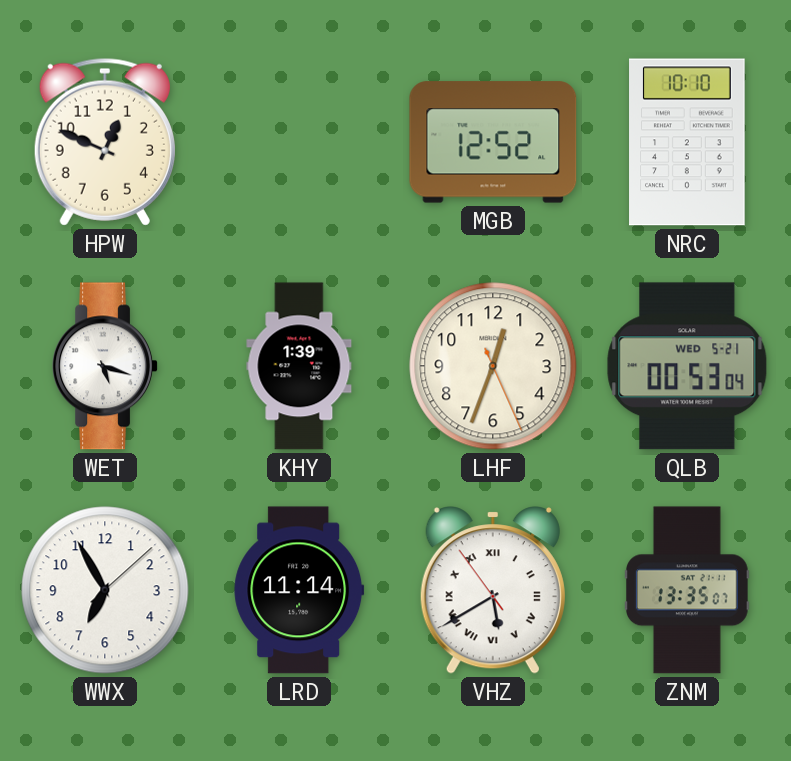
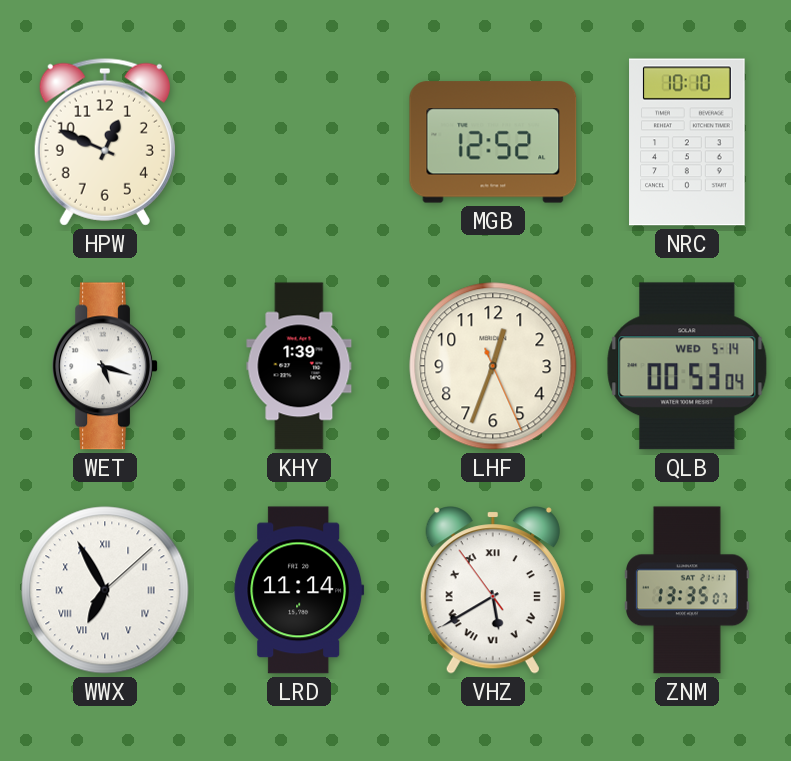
QLB date: WED 5-21 -> WED 5-14 (687, 366)
WWX numerals: Arabic -> Roman (105, 590)
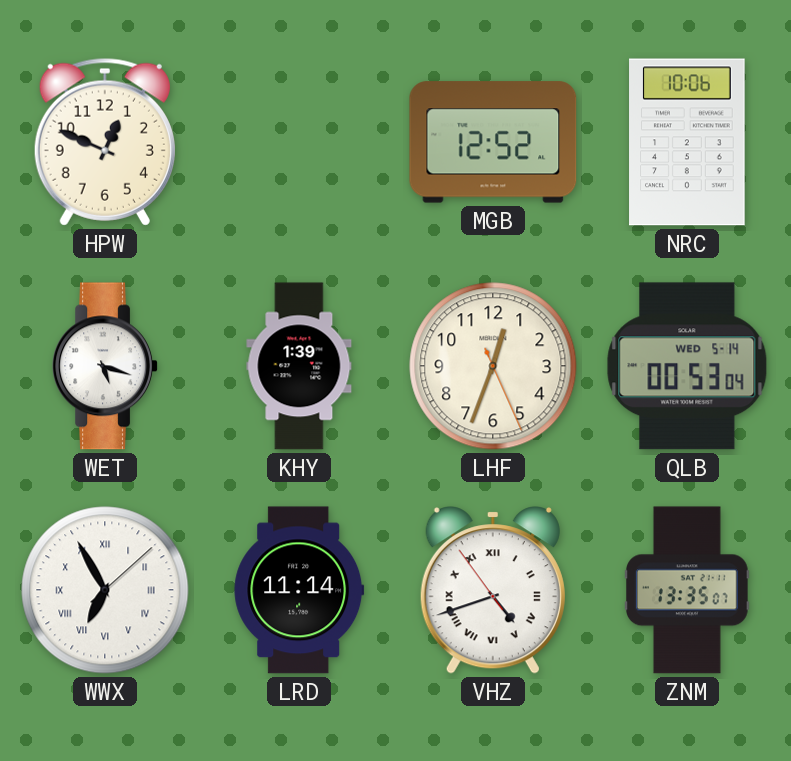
NRC: 10:10 -> 10:06 (687, 142)
VHZ: 5:39 -> 4:41 (493, 590)
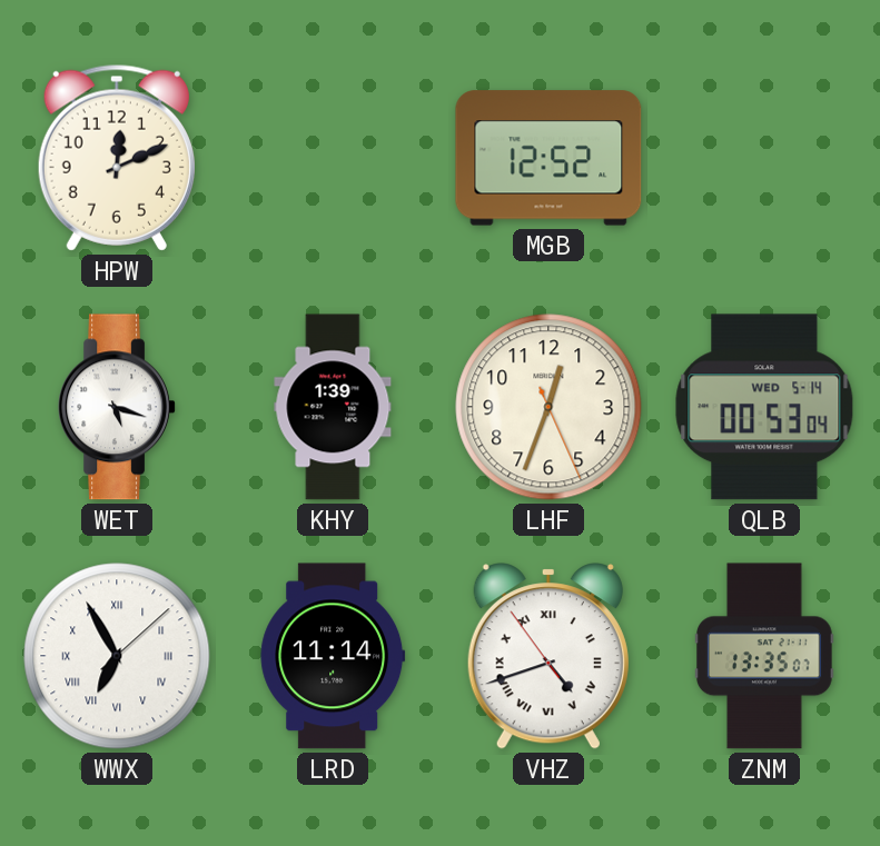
HPW: 12:49 -> 12:11 (117, 158)
NRC: 10:06 -> none (687, 142)
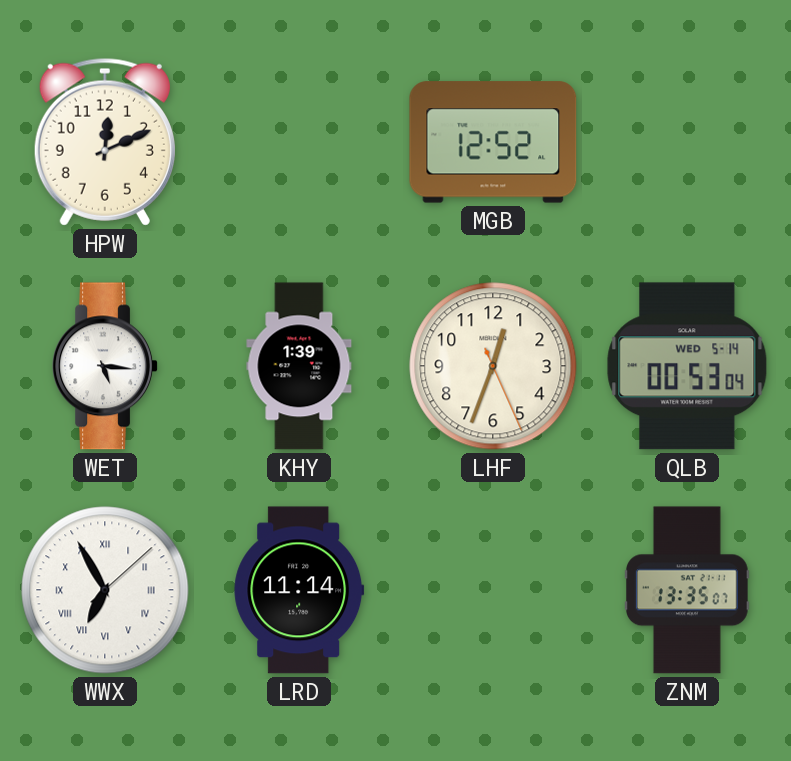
WET: 5:18 -> 5:16 (105, 366)
VHZ: 4:41 -> none (548, 656)
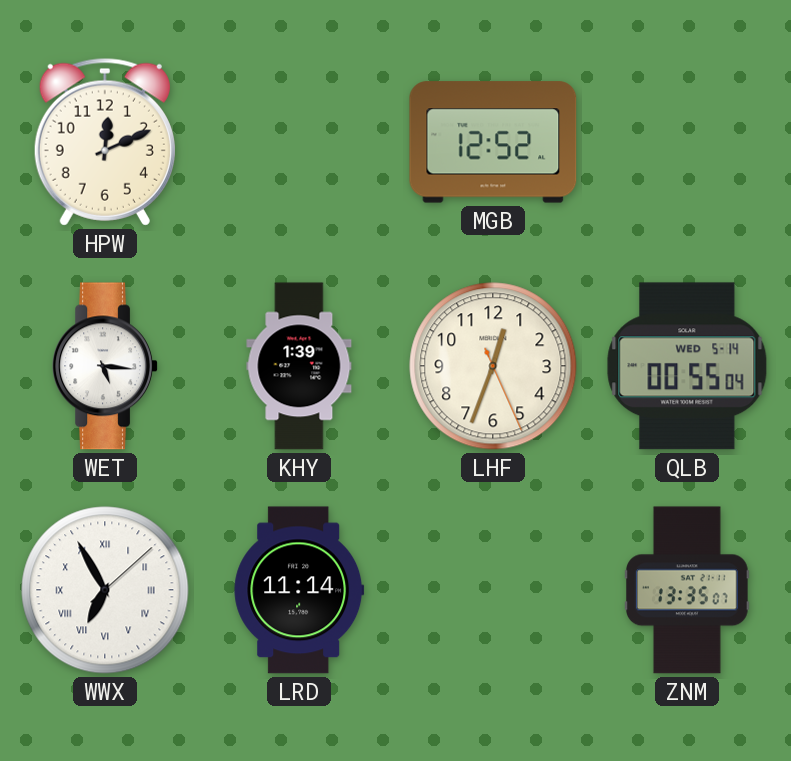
QLB: 00:53 -> 00:55 (687, 366)
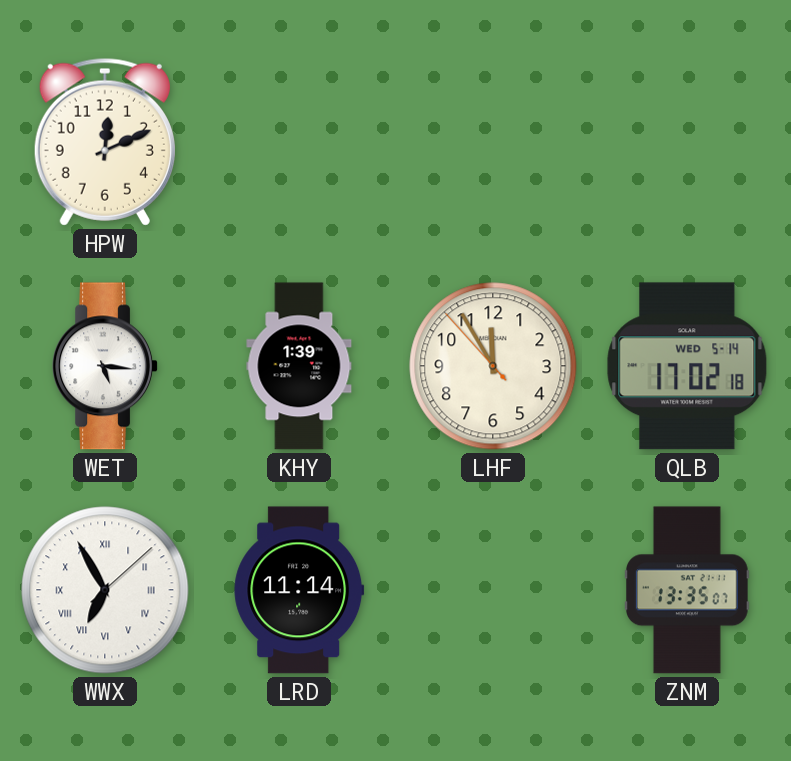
MGB: 12:52 -> none (493, 142)
LHF: 12:33 -> 11:54 (493, 366)
QLB: 00:55 -> 17:02 (687, 366)
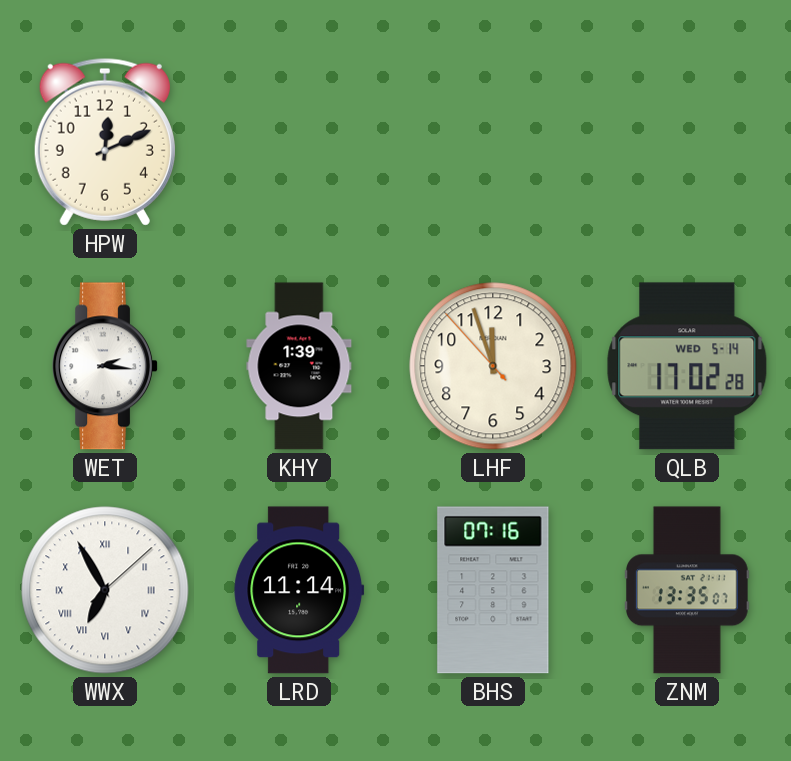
WET: 5:16 -> 2:16 (105, 366)
LHF: 11:54 -> 11:56 (493, 366)
QLB: 17:02:18 -> 17:02:28 (687, 366)
BHS: none -> 07:16 (493, 590)
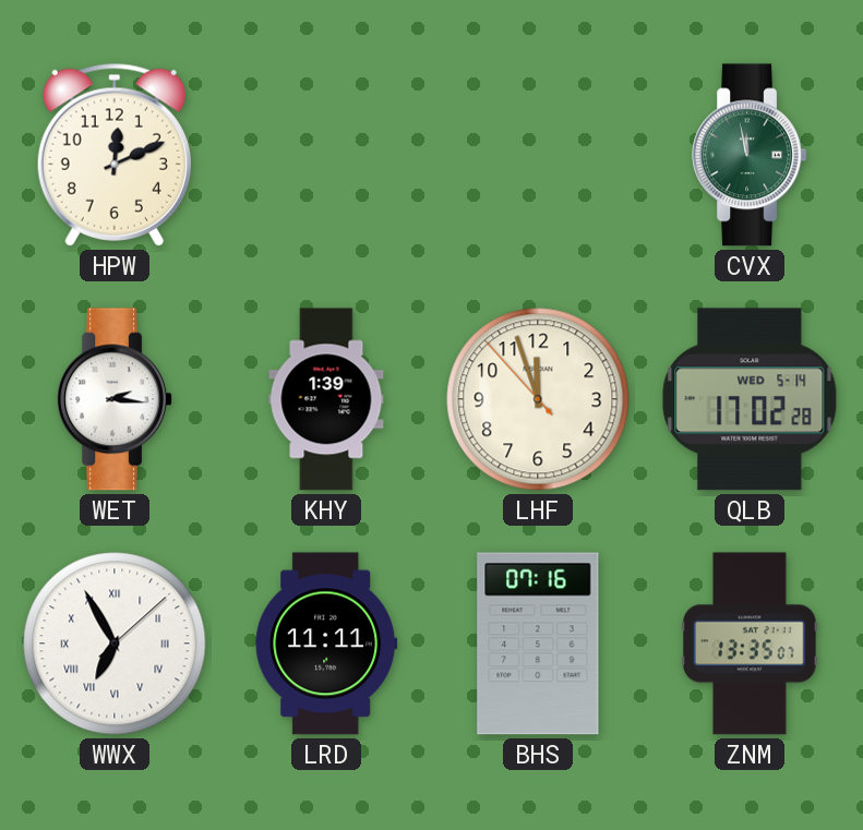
CVX: none -> 11:58 (750, 155)
LRD: 11:14 -> 11:11 (326, 643)
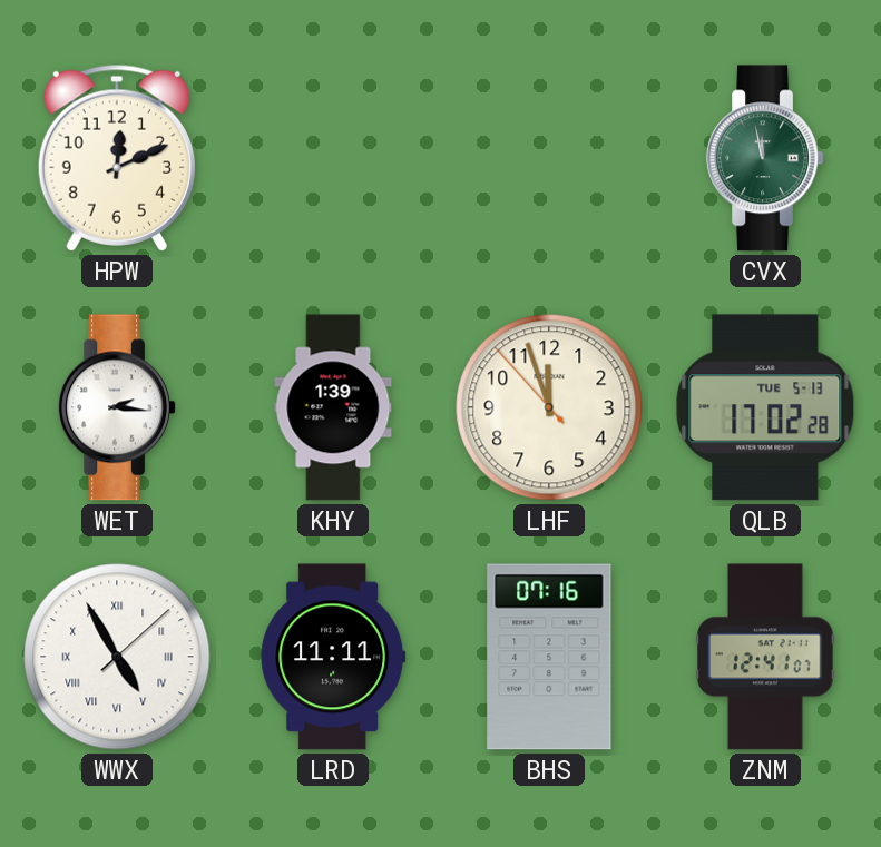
QLB date: WED 5-14 -> TUE 5-13 (765, 407)
WWX: 6:55 -> 4:55 (117, 657)
ZNM: 13:35 -> 12:41 (766, 657)
